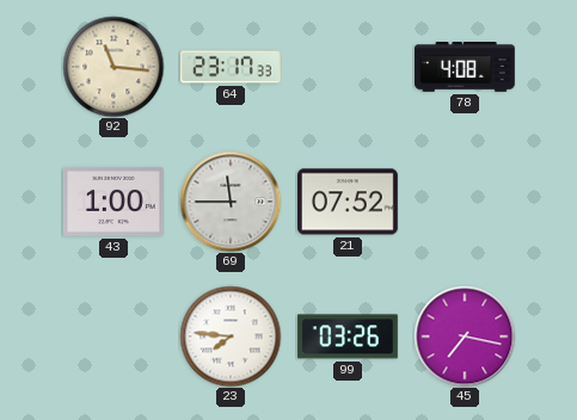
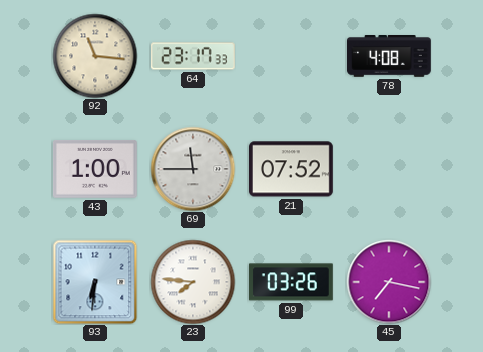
93: none -> 6:31 (95, 282)
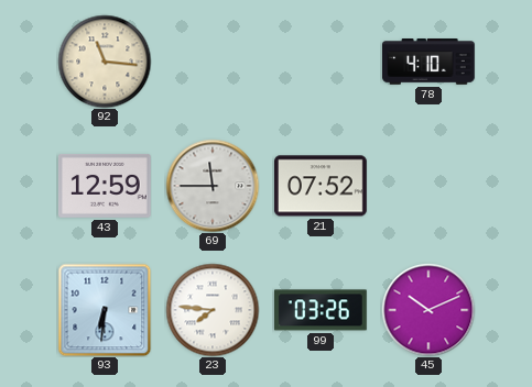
64: 23:17 -> none (194, 56)
78: 4:08 -> 4:10 (430, 63)
43: 1:00 -> 12:59 (105, 187)
45: 7:17 -> 10:11 (428, 310)
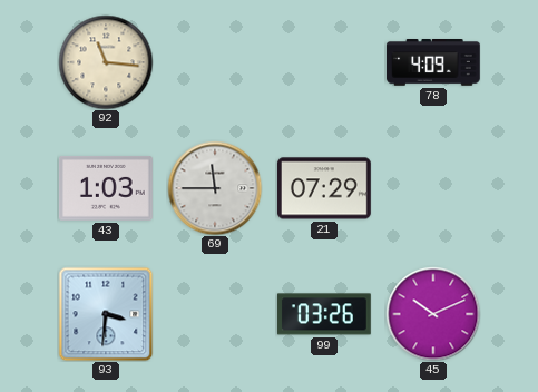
78: 4:10 -> 4:09 (434, 63)
43: 12:59 -> 1:03 (106, 189)
21: 07:52 -> 07:29 (325, 188)
93: 6:31 -> 3:31 (106, 314)
23: 7:46 -> none (213, 310)
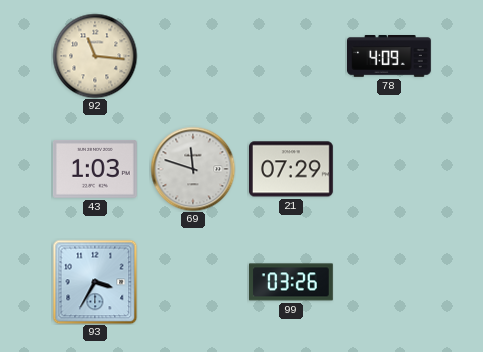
69: 11:45 -> 11:48 (193, 169)
93: 3:31 -> 3:35 (95, 282)
45: 10:11 -> none (433, 314)
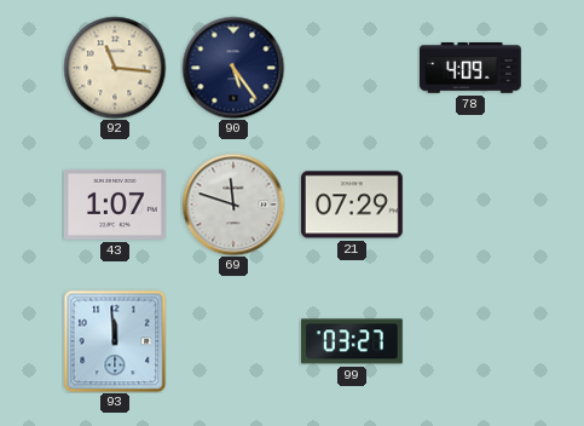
90: none -> 5:24 (233, 68)
43: 1:03 -> 1:07 (115, 206)
93: 3:35 -> 11:59 (115, 341)
99: 03:26 -> 03:27 (353, 341)
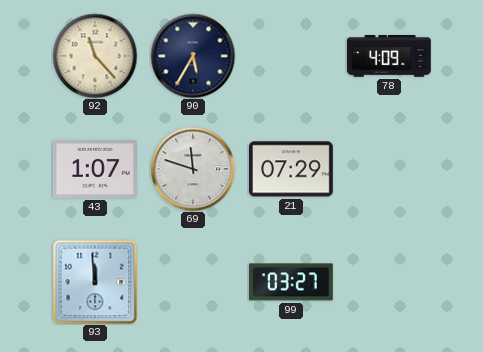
92: 11:16 -> 11:23 (95, 56)
90: 5:24 -> 5:35 (193, 56)
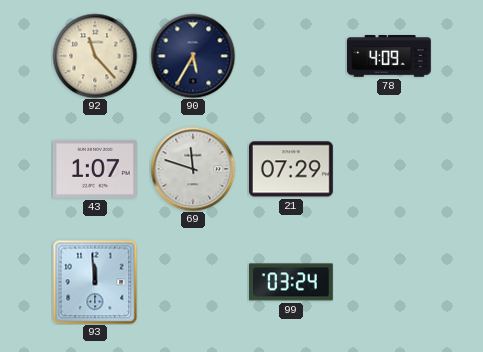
99: 03:27 -> 03:24 (292, 282)
